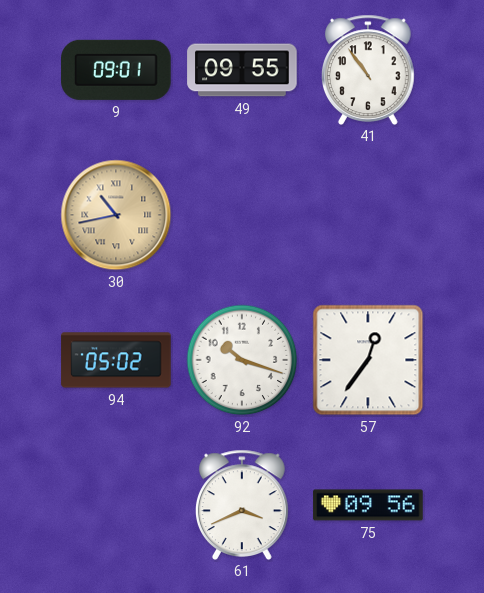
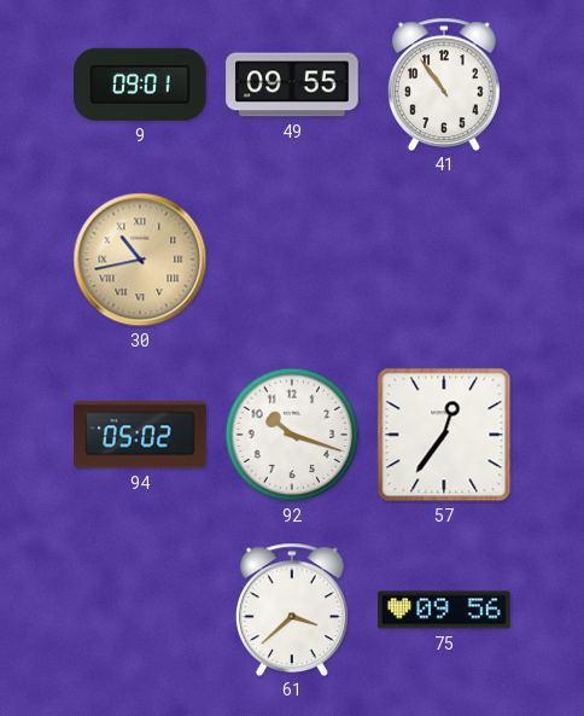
61: 3:41 -> 3:38 (292, 609)
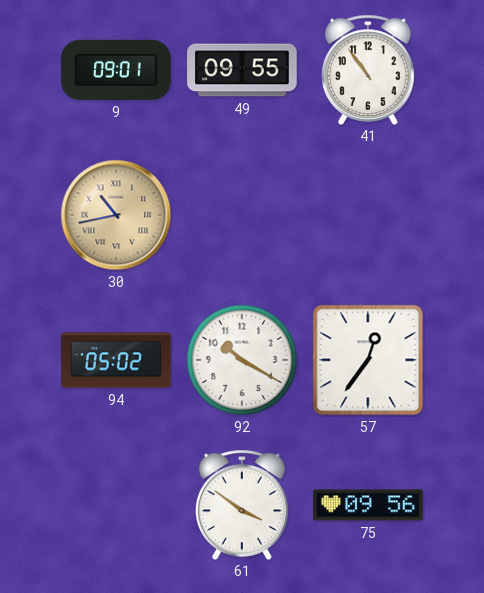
92: 10:18 -> 10:20 (242, 360)
61: 3:38 -> 3:51 (242, 504)
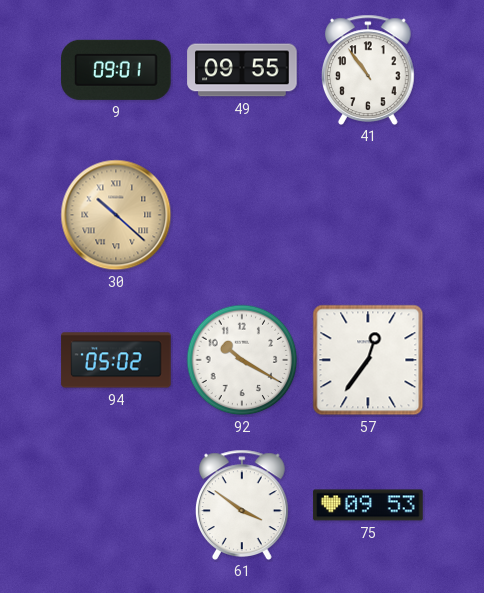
30: 10:43 -> 10:22 (116, 215)
75: 09:56 -> 09:53 (368, 505)
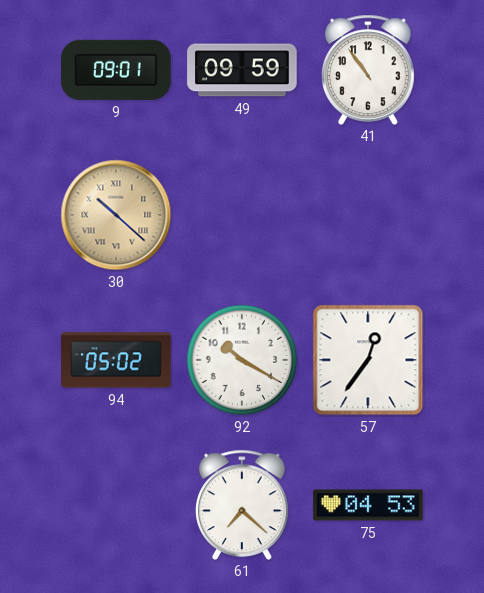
49: 09:55 -> 09:59 (242, 70)
61: 3:51 -> 7:22 (242, 504)
75: 09:53 -> 04:53 (368, 505)
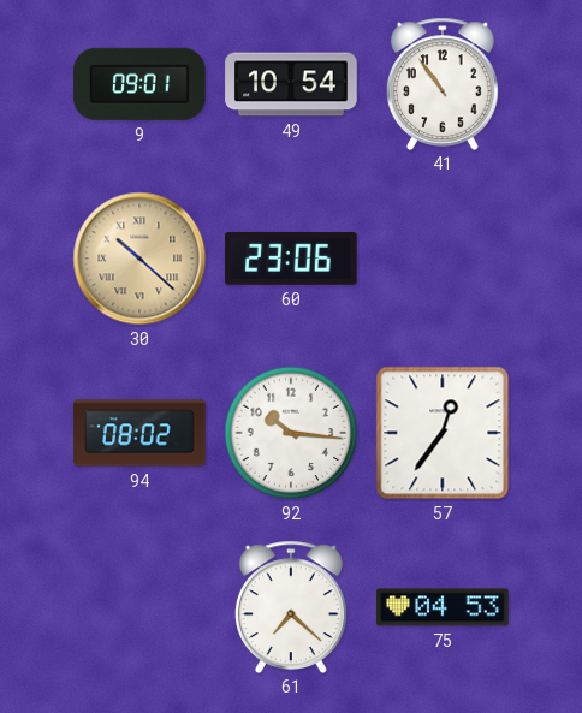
49: 09:59 -> 10:54 (291, 84)
60: none -> 23:06 (291, 259)
94: 05:02 -> 08:02 (139, 433)
92: 10:20 -> 10:16 (291, 433)
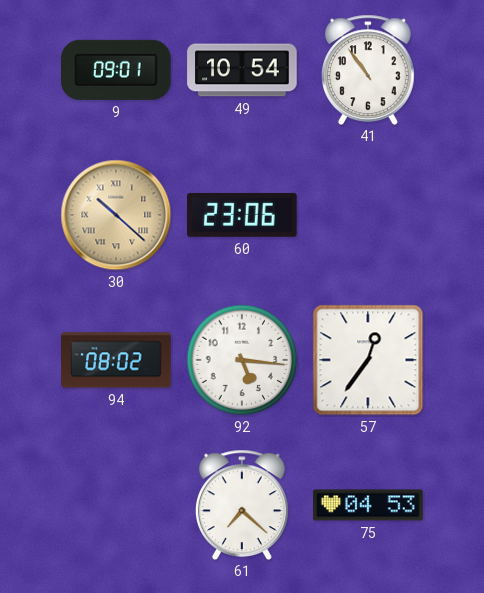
92: 10:16 -> 5:16 (242, 360)
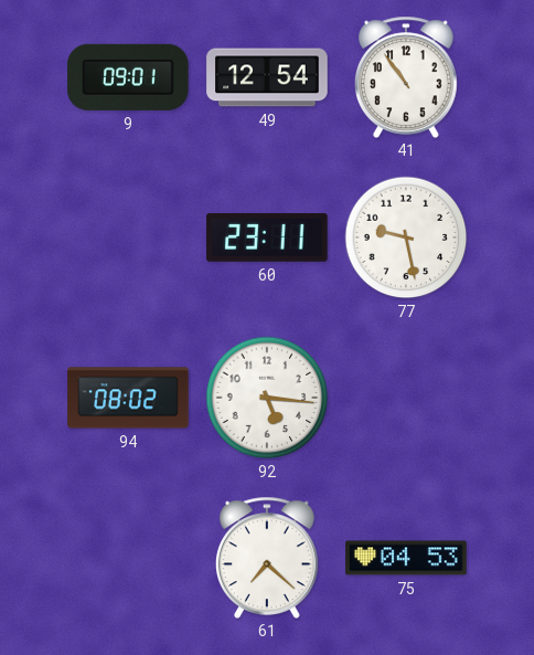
49: 10:54 -> 12:54 (267, 77)
30: 10:22 -> none (116, 215)
60: 23:06 -> 23:11 (267, 237)
77: none -> 9:28 (406, 237)
57: 12:36 -> none (368, 360)
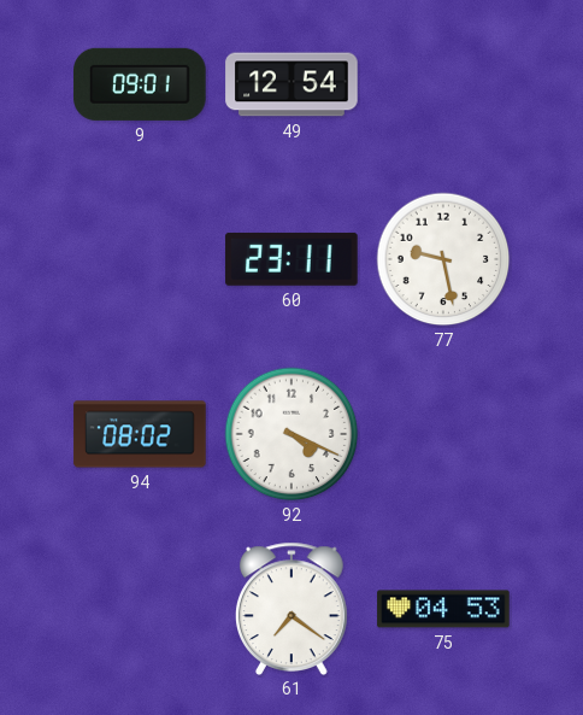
41: 10:54 -> none (406, 76)
92: 5:16 -> 4:19 (291, 434)
61: 7:22 -> 7:21 (291, 608)
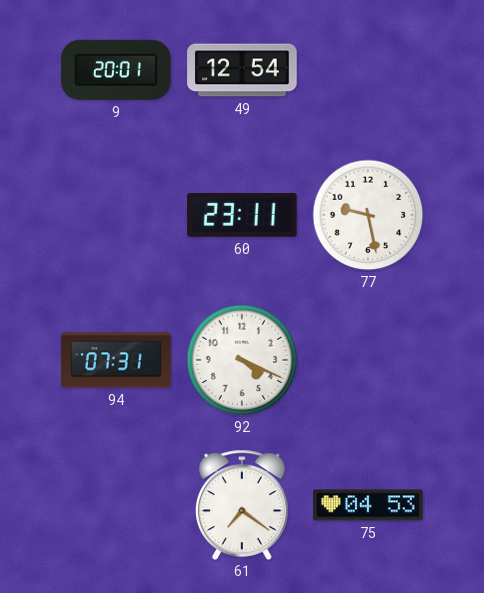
9: 09:01 -> 20:01 (116, 70)
94: 08:02 -> 07:31 (116, 360)
